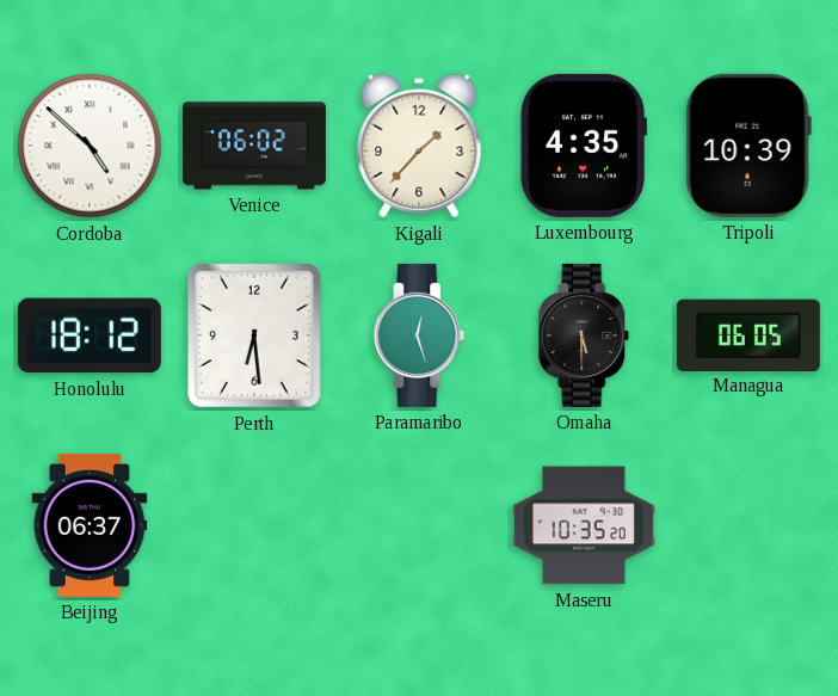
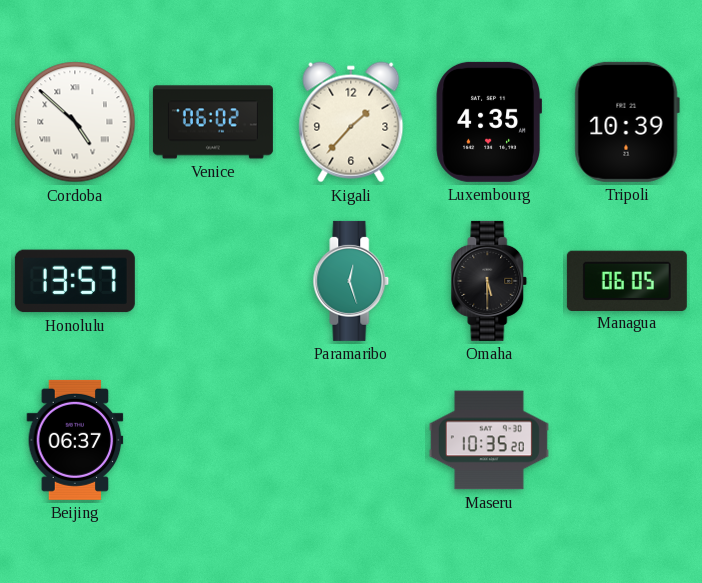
Honolulu: 18:12 -> 13:57 (75, 281)
Perth: 6:29 -> none (255, 337)
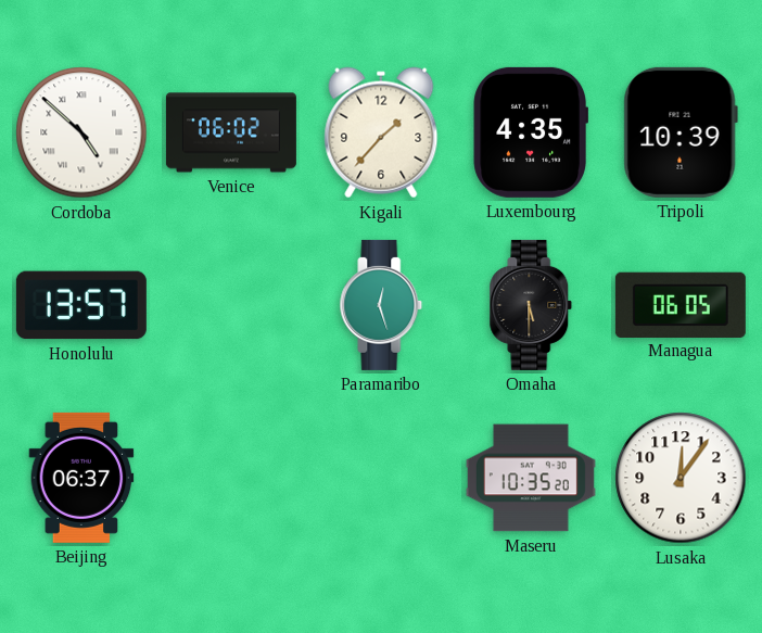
Lusaka: none -> 12:06 (681, 478)
